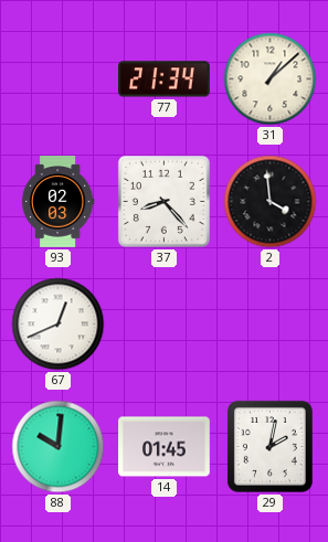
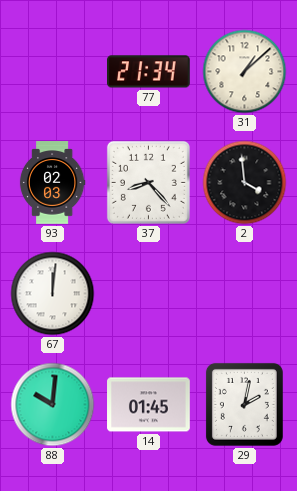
67: 12:41 -> 12:01 (53, 294)
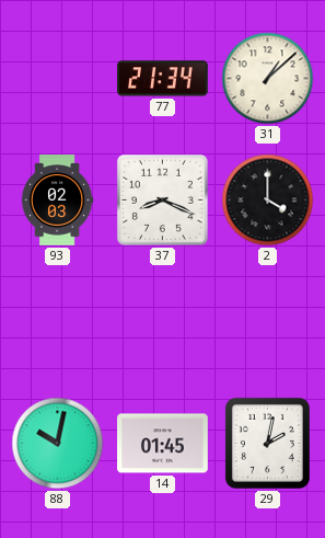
37: 8:23 -> 8:19 (162, 199)
2: 3:59 -> 4:00 (268, 201)
67: 12:01 -> none (53, 294)
88: 10:01 -> 10:02 (58, 444)
